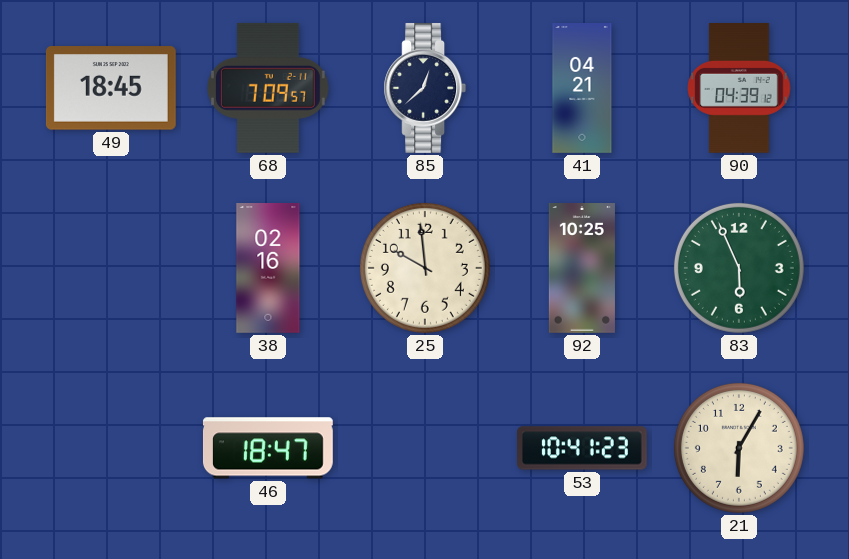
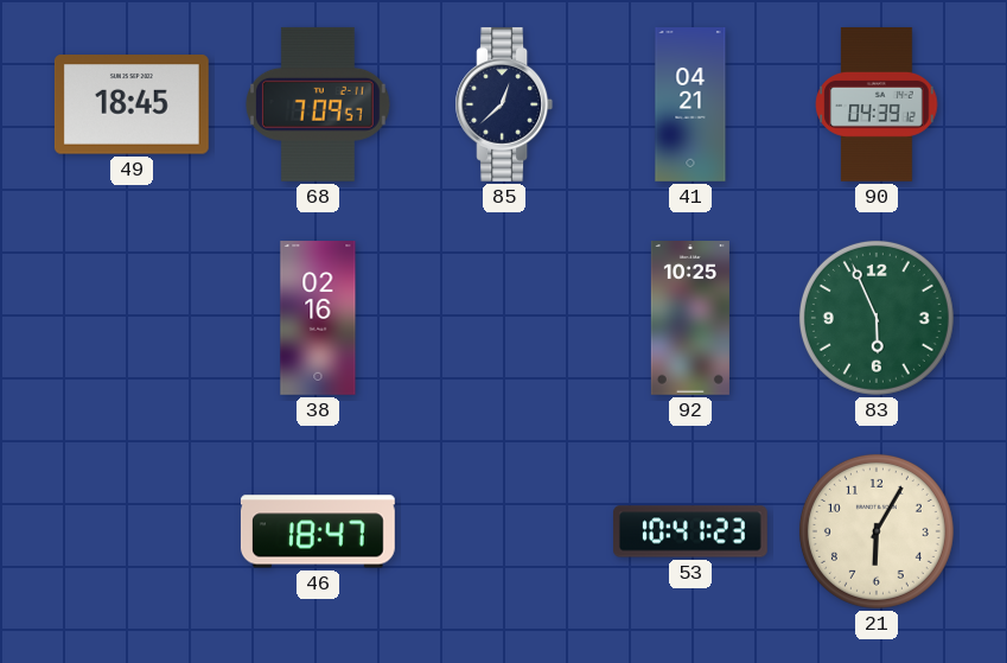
25: 9:59 -> none (425, 268)
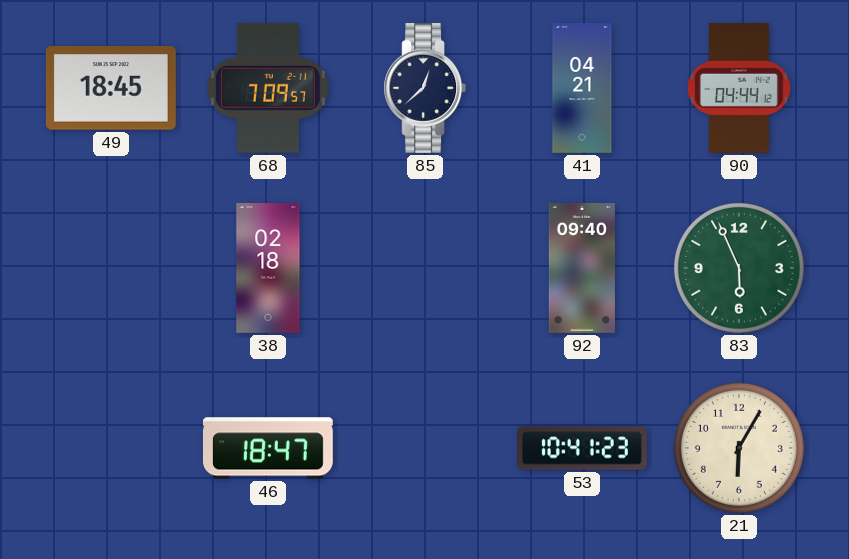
90: 04:39 -> 04:44 (739, 89)
38: 02:16 -> 02:18 (268, 269)
92: 10:25 -> 09:40 (582, 269)
